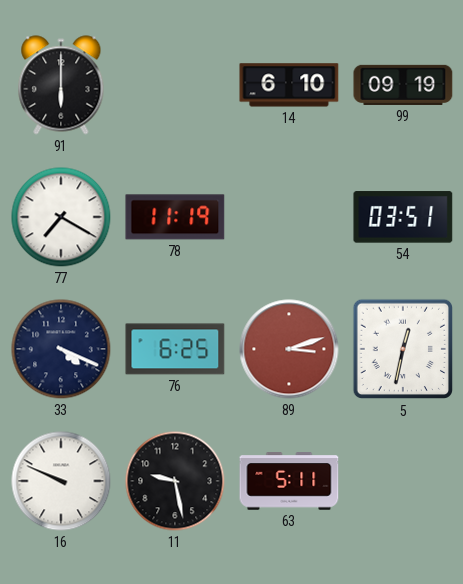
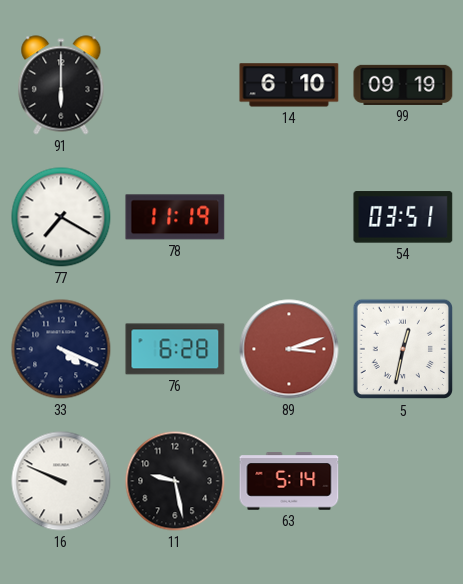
76: 6:25 -> 6:28 (175, 349)
63: 5:11 -> 5:14 (289, 481)
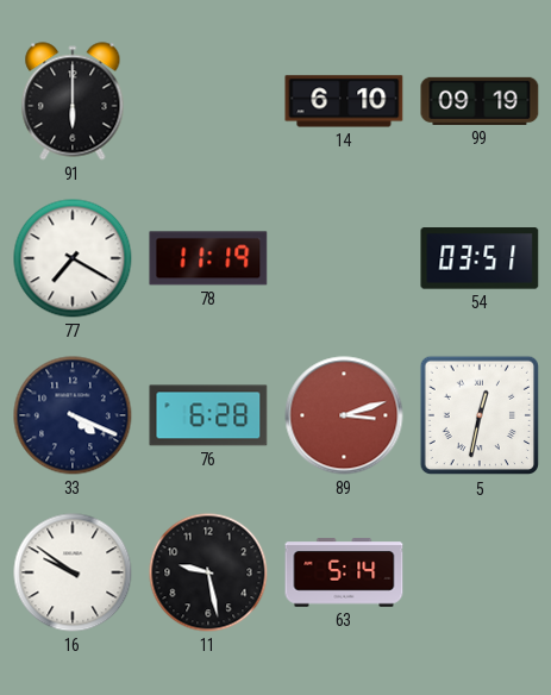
16: 9:49 -> 9:51 (73, 572)
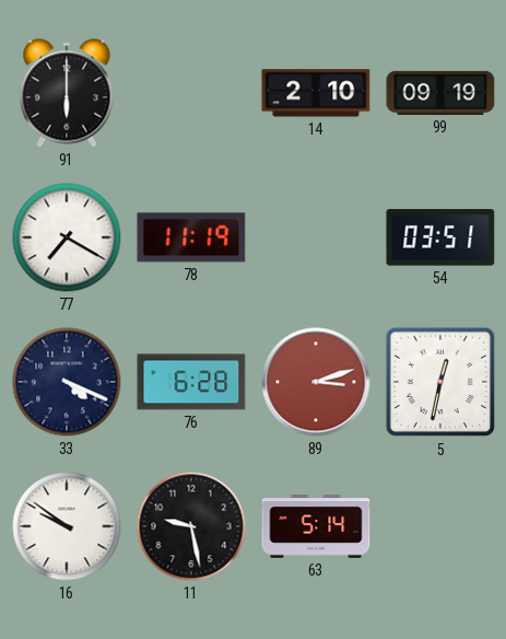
14: 6:10 -> 2:10 (316, 93)
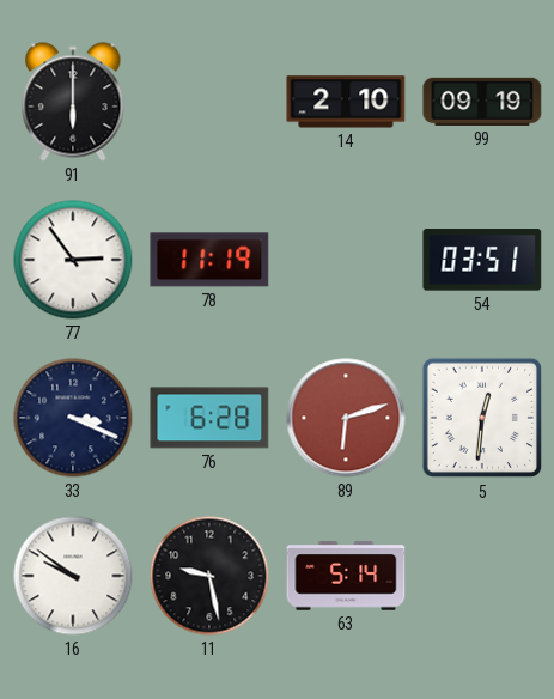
77: 7:20 -> 2:54 (73, 260)
33: 4:19 -> 3:19 (73, 418)
89: 3:12 -> 6:12 (346, 418)
5: 12:32 -> 12:31 (482, 418)
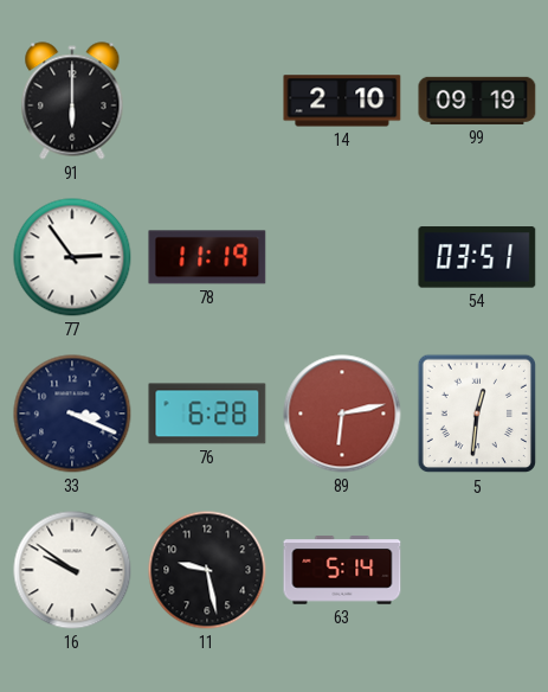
89: 6:12 -> 6:13 (342, 414)
